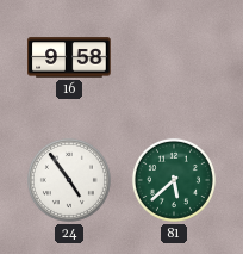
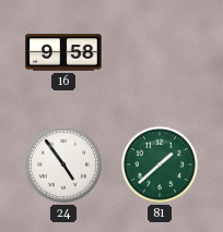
81: 5:38 -> 1:38 (160, 164)
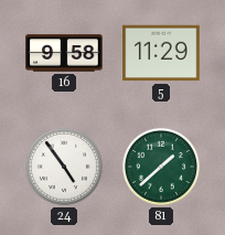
5: none -> 11:29 (161, 53)
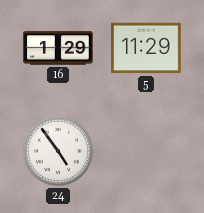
16: 9:58 -> 1:29 (58, 48)
81: 1:38 -> none (161, 167)
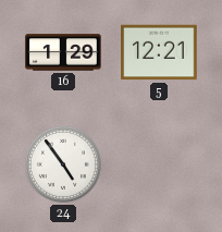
5: 11:29 -> 12:21 (159, 52)
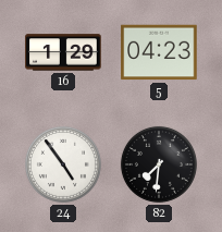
5: 12:21 -> 04:23 (159, 52)
82: none -> 7:31 (159, 164)
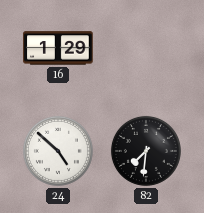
5: 04:23 -> none (159, 52)
24: 4:54 -> 4:52 (58, 151)
